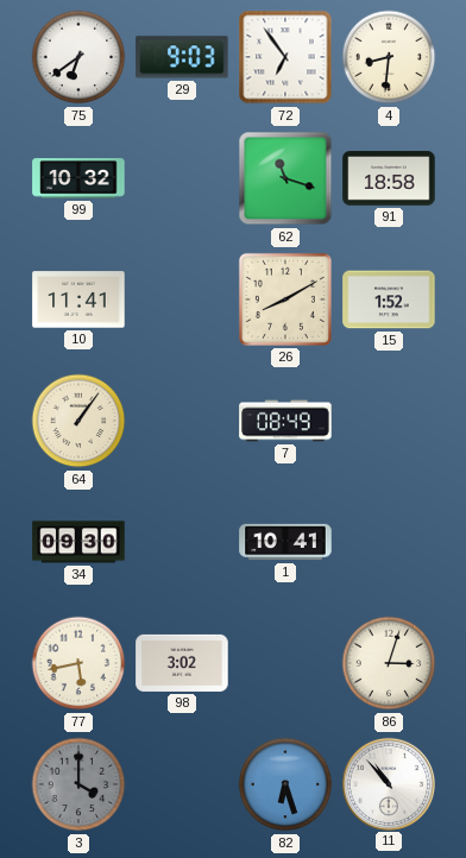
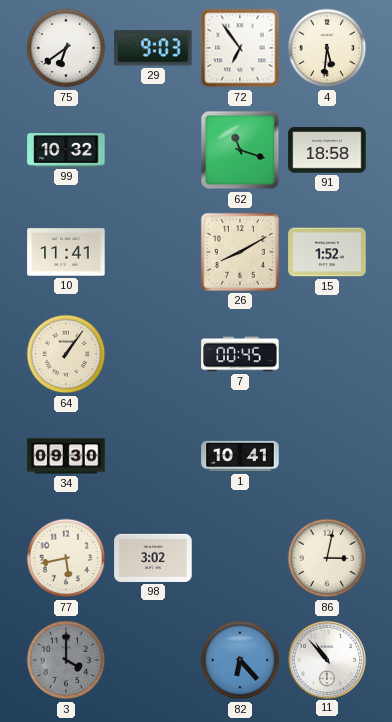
4: 8:31 -> 5:31 (327, 48)
7: 08:49 -> 00:45 (240, 354)
86: 3:03 -> 3:02 (327, 558)
82: 6:27 -> 6:23 (240, 660)
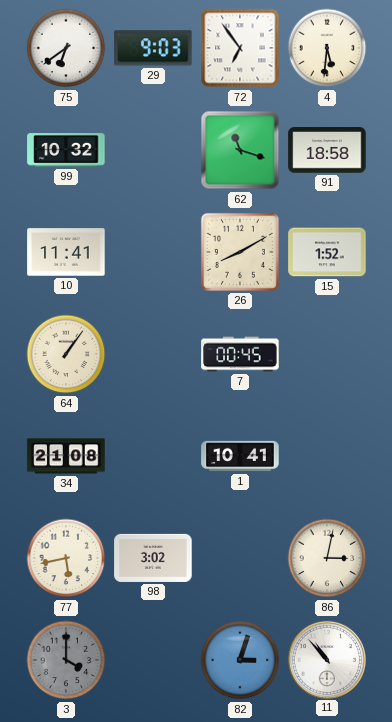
34: 09:30 -> 21:08 (66, 456)
82: 6:23 -> 3:03 (240, 660)
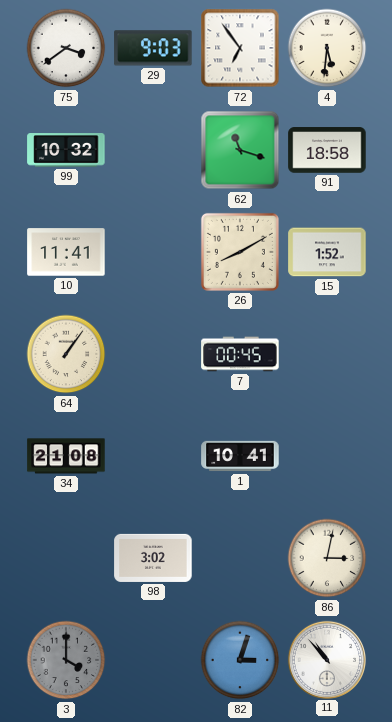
75: 6:39 -> 3:39 (66, 48)
77: 5:43 -> none (66, 558)
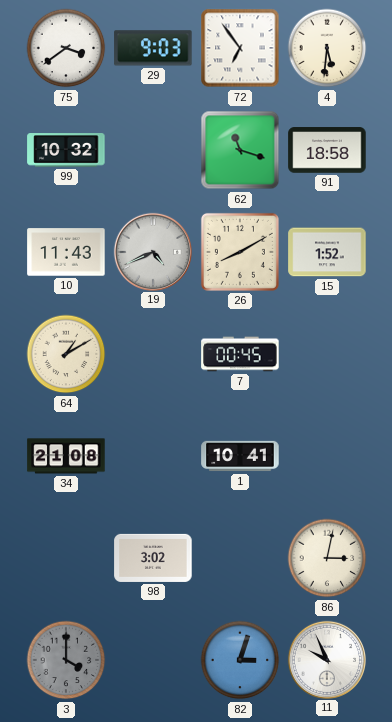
10: 11:41 -> 11:43 (66, 252)
19: none -> 4:41 (152, 251)
64: 1:06 -> 1:10 (66, 354)
11: 10:53 -> 9:56 (326, 659)
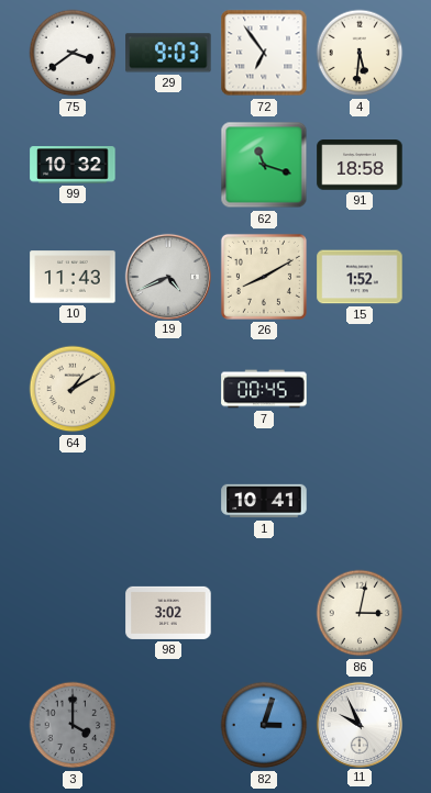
34: 21:08 -> none (66, 456)
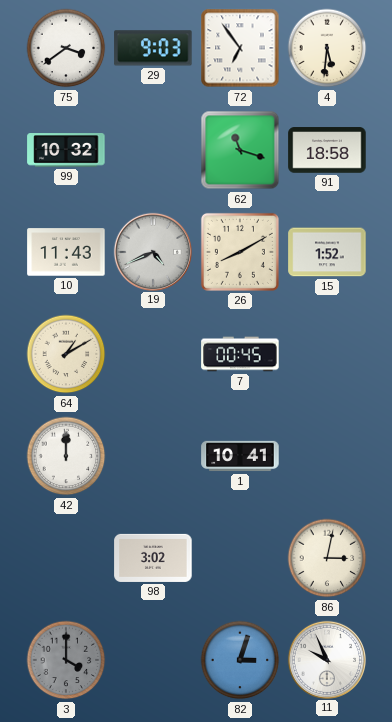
42: none -> 12:00 (66, 456)
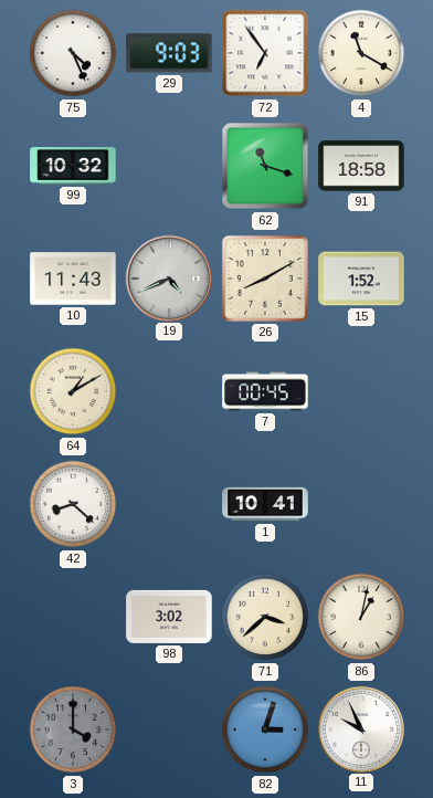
75: 3:39 -> 4:26 (73, 53)
4: 5:31 -> 11:20 (361, 53)
42: 12:00 -> 8:22 (73, 504)
71: none -> 3:38 (265, 617)
86: 3:02 -> 1:02 (361, 617)
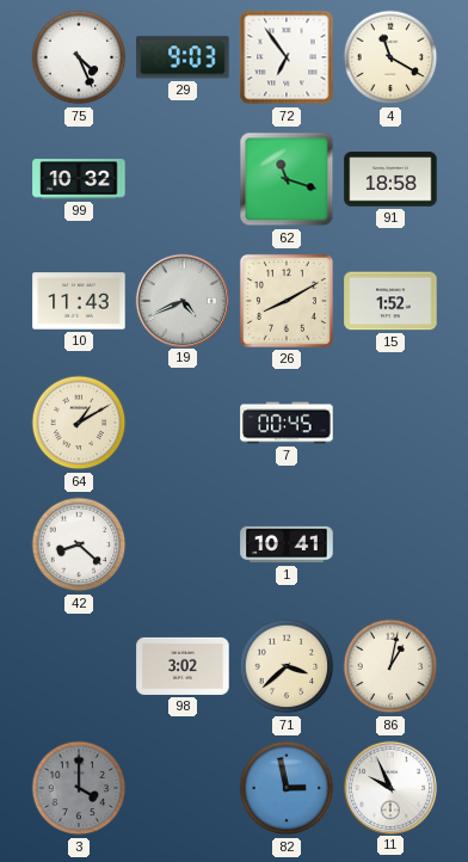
82: 3:03 -> 2:58 (287, 788)
